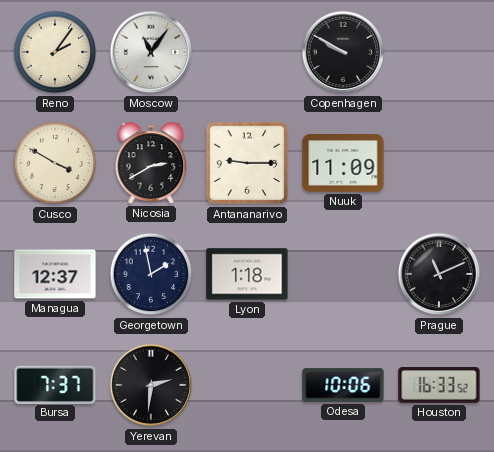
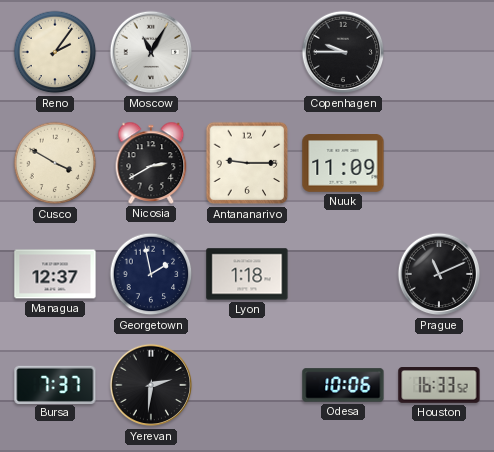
Moscow: 11:06 -> 11:05 (151, 52)
Copenhagen: 9:50 -> 9:45 (343, 52)
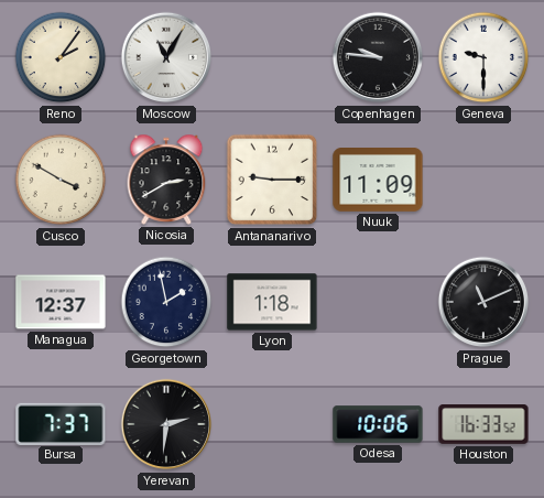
Copenhagen: 9:45 -> 9:46 (378, 57)
Geneva: none -> 9:30 (483, 57)
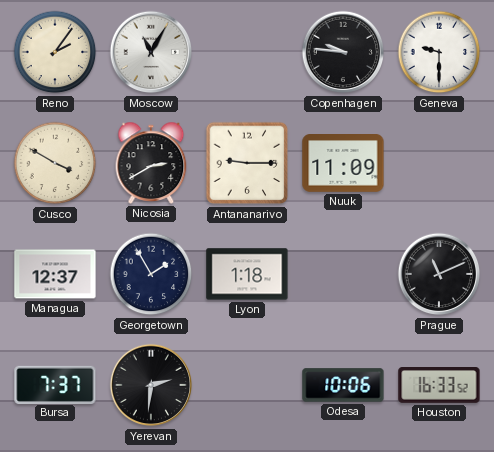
Georgetown: 1:58 -> 1:55 (151, 274)
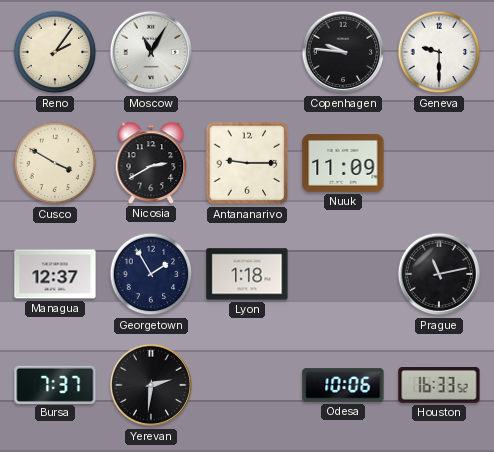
Prague: 11:11 -> 11:13 (439, 274)
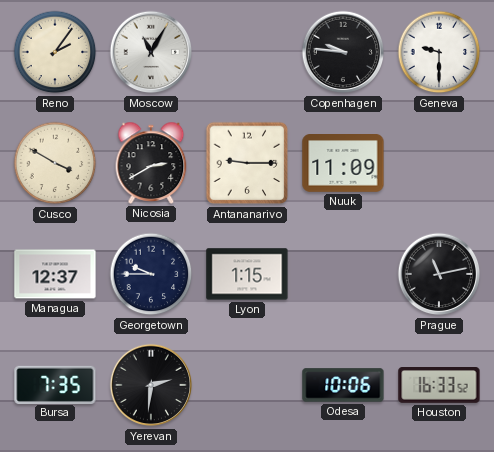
Georgetown: 1:55 -> 9:45 (151, 274)
Lyon: 1:18 -> 1:15 (247, 274)
Bursa: 7:37 -> 7:35 (55, 384)
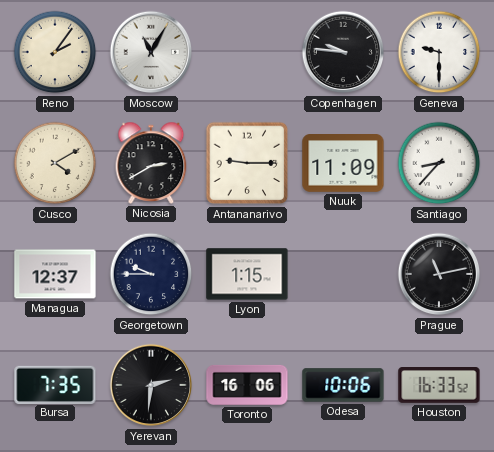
Cusco: 3:50 -> 4:10 (55, 163)
Santiago: none -> 8:37 (439, 163)
Toronto: none -> 16:06 (247, 385)
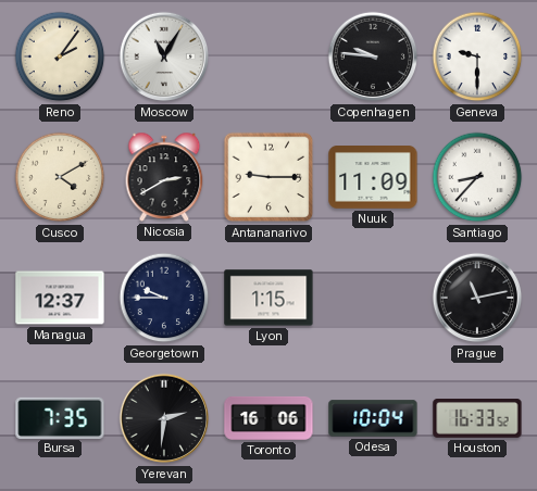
Odesa: 10:06 -> 10:04 (373, 418)
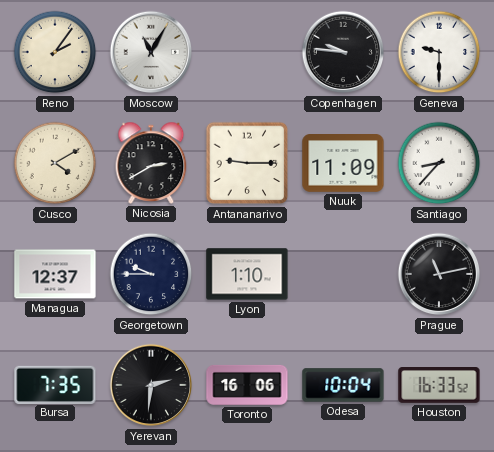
Lyon: 1:15 -> 1:10 (247, 274)
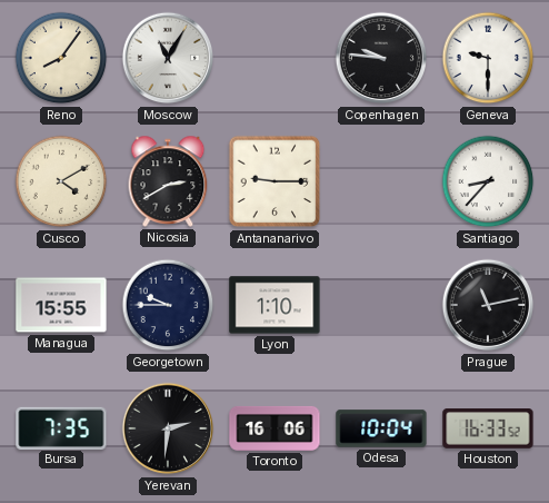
Reno: 2:06 -> 8:06 (61, 58)
Nuuk: 11:09 -> none (343, 164)
Managua: 12:37 -> 15:55 (61, 305)
